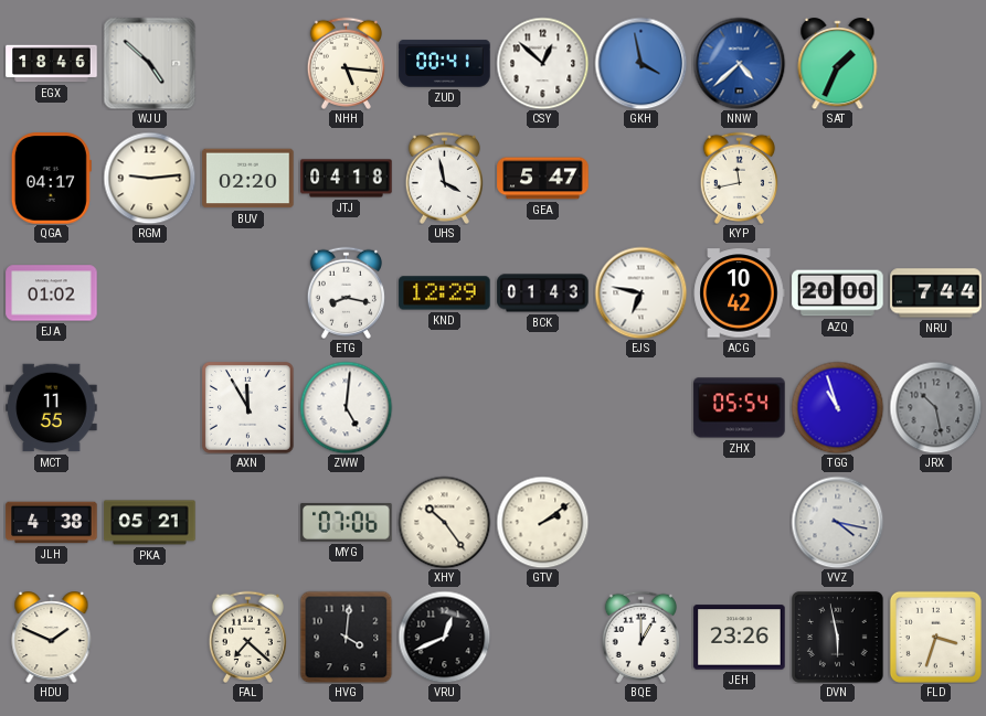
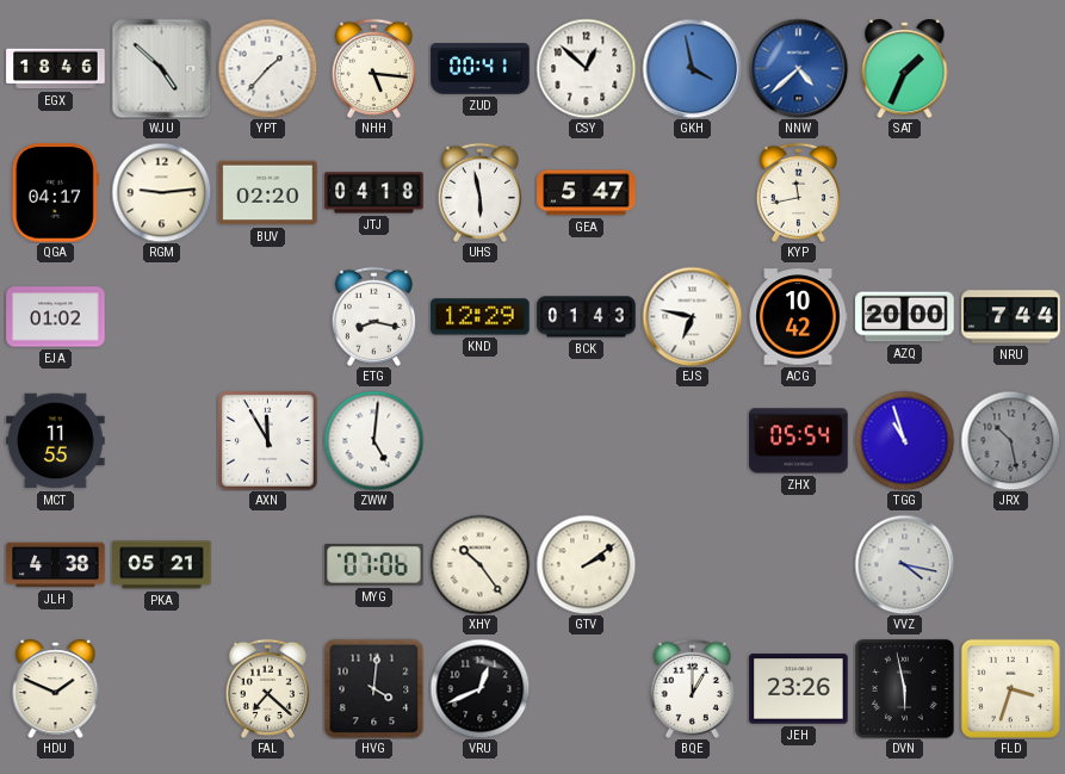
YPT: none -> 1:37 (267, 68)
UHS: 3:58 -> 5:58 (479, 192)
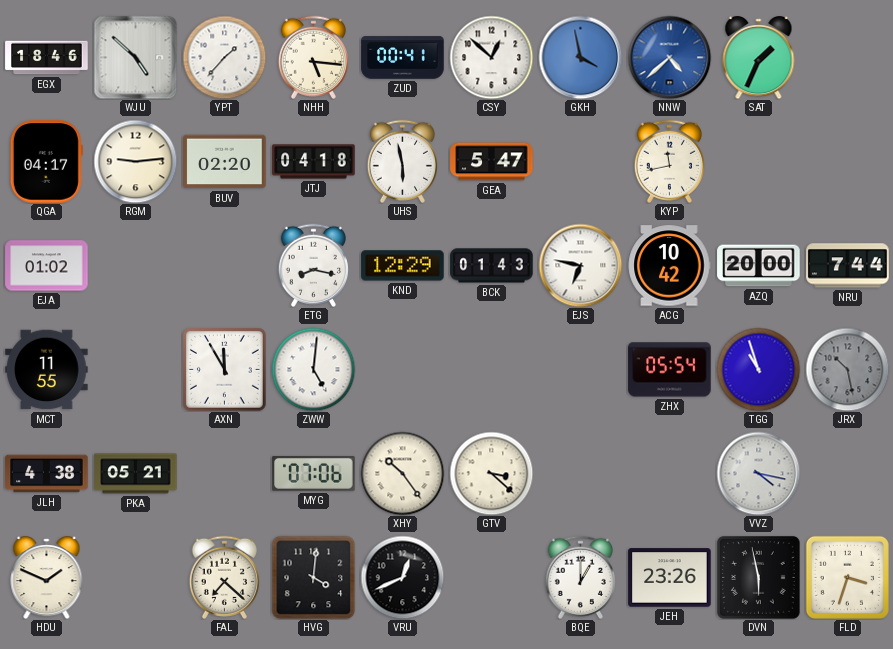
GTV: 2:09 -> 3:22 (491, 473)
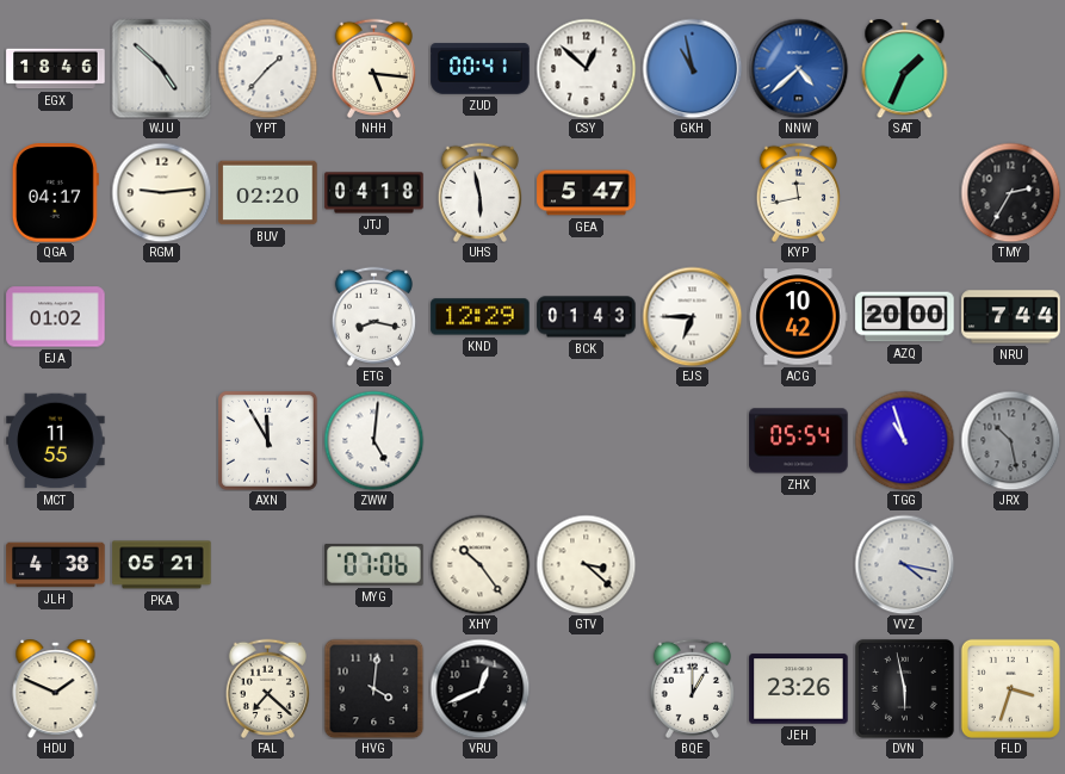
GKH: 3:58 -> 10:58 (692, 68)
TMY: none -> 2:35 (1010, 192)
EJS: 6:47 -> 6:45 (692, 316)
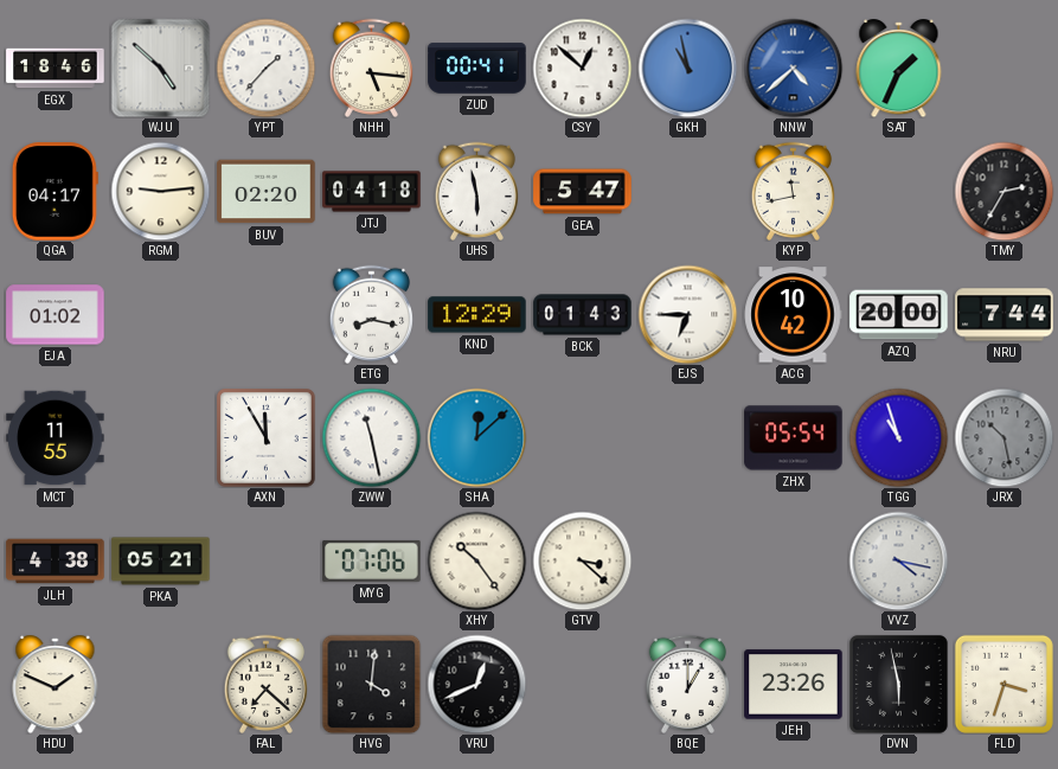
ZWW: 5:01 -> 11:28 (371, 437)
SHA: none -> 12:08 (476, 437)
